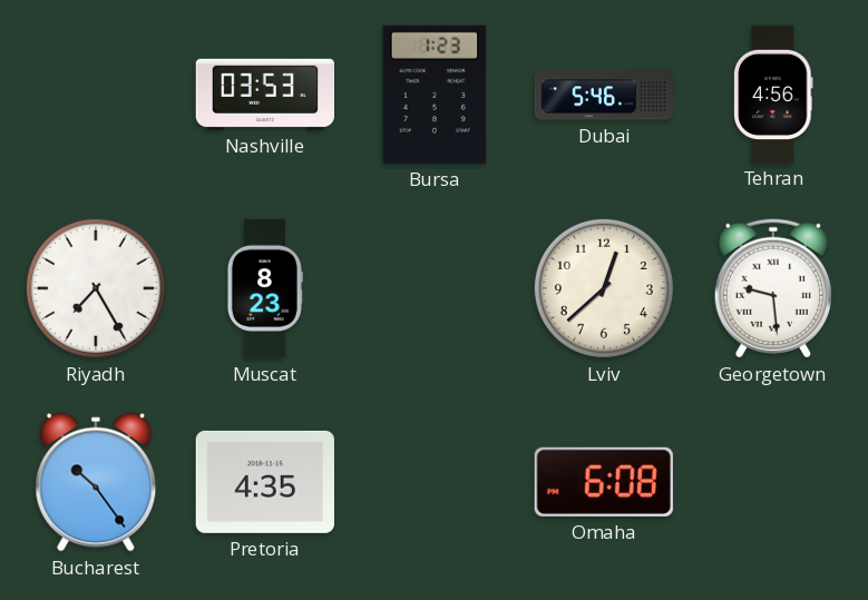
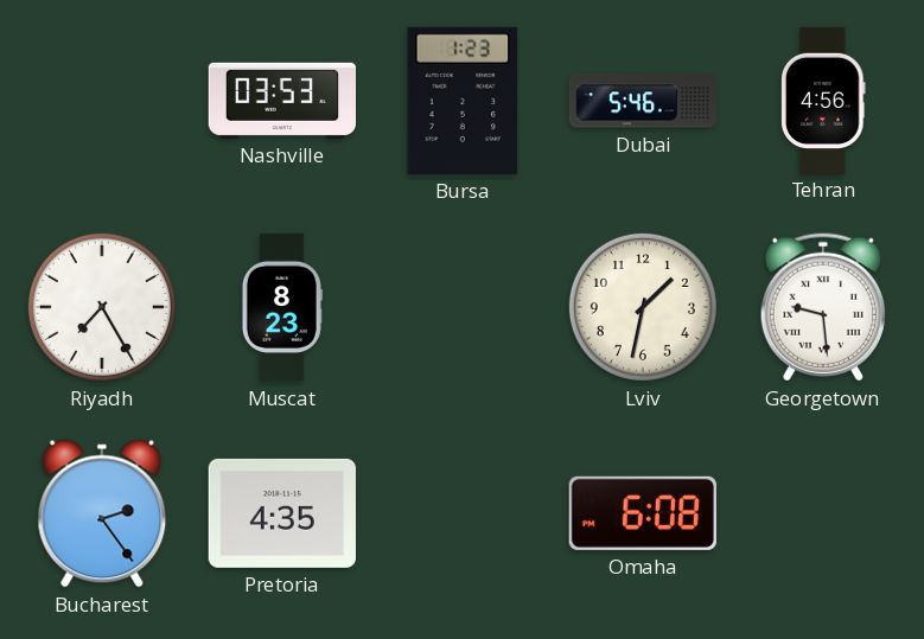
Lviv: 12:38 -> 1:32 (643, 307)
Bucharest: 10:24 -> 2:24 (102, 513)
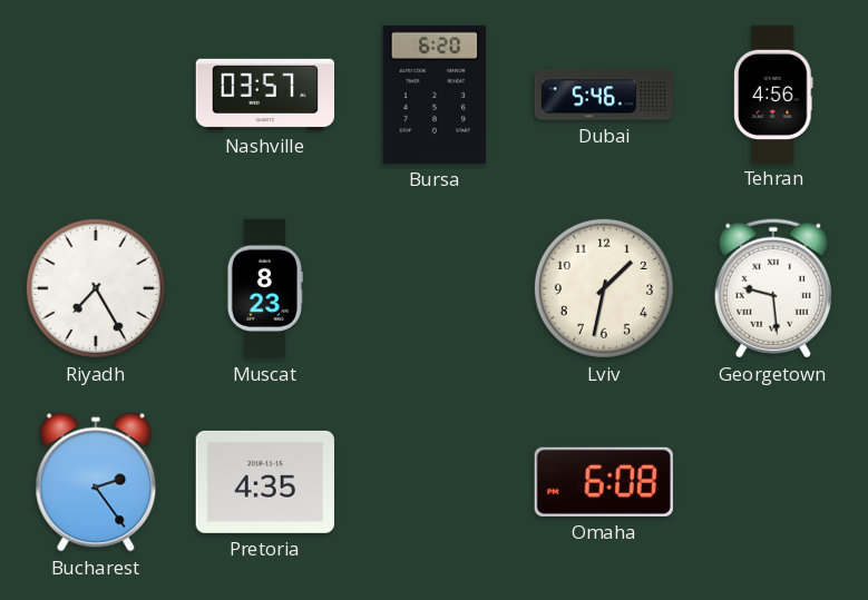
Nashville: 03:53 -> 03:57 (264, 95)
Bursa: 1:23 -> 6:20 (435, 95)
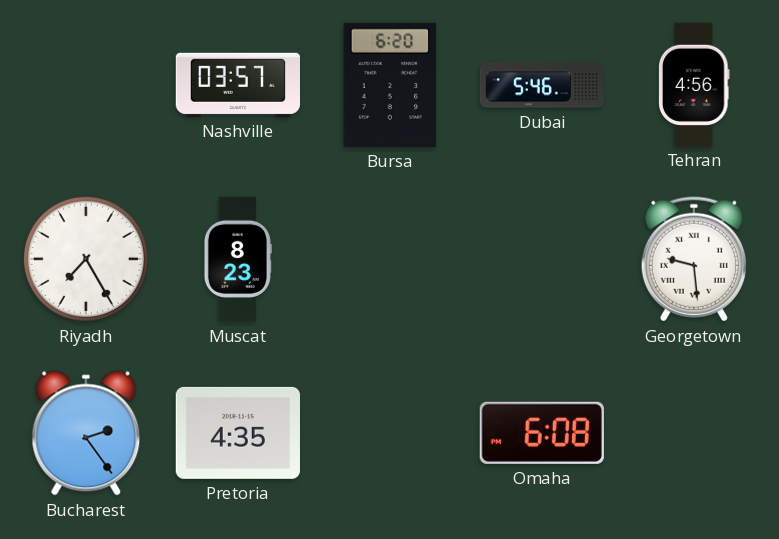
Lviv: 1:32 -> none (604, 288)
